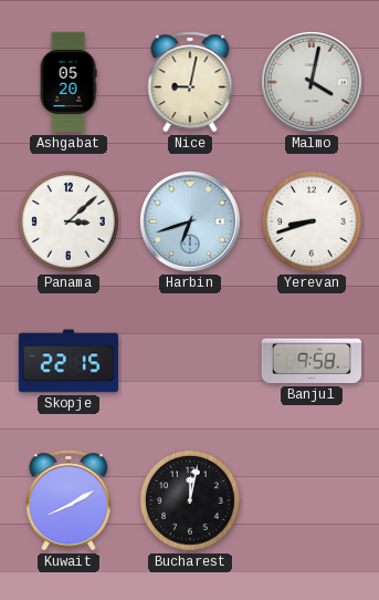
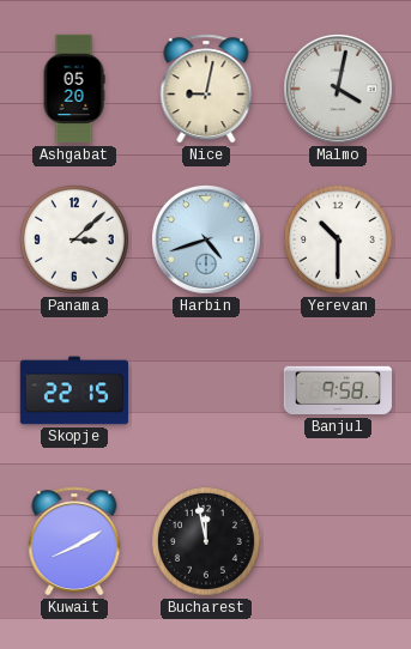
Harbin: 6:42 -> 4:42 (206, 239)
Yerevan: 8:42 -> 10:30 (339, 241)
Bucharest: 12:02 -> 11:58 (207, 542)
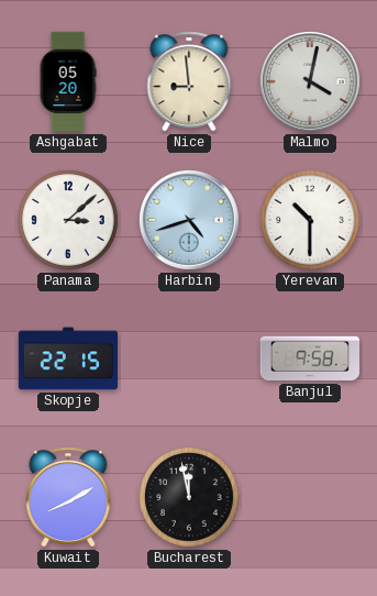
Nice: 9:02 -> 8:59 (189, 81)
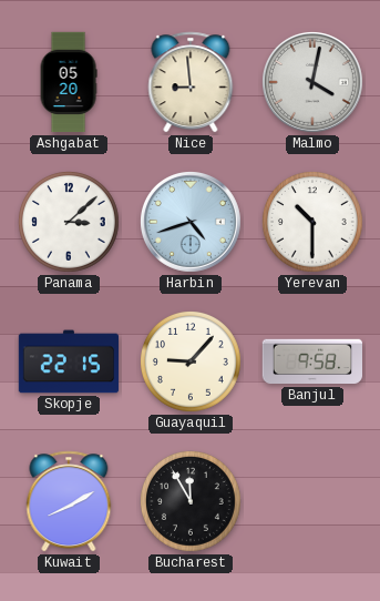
Guayaquil: none -> 9:07 (192, 363)
Bucharest: 11:58 -> 11:55 (192, 502)
